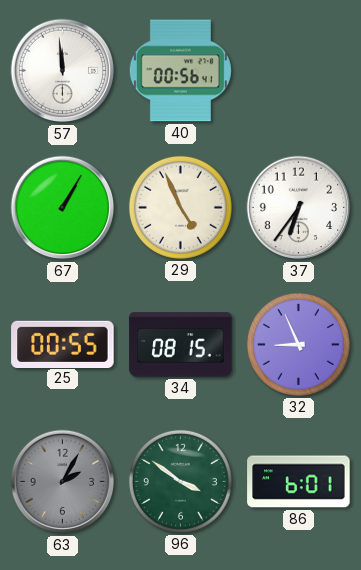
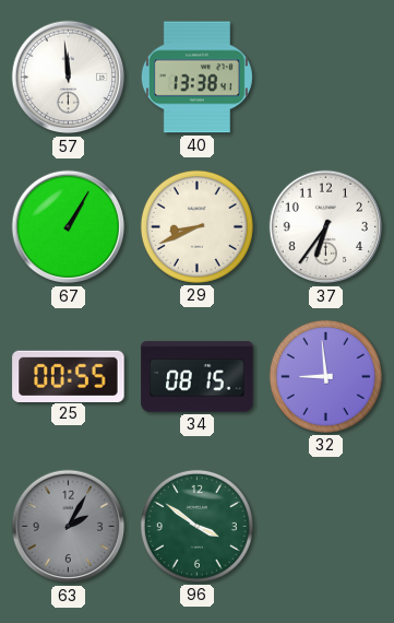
40: 00:56 -> 13:38 (196, 78)
29: 4:56 -> 8:41 (196, 226)
32: 8:56 -> 8:59 (325, 376)
86: 6:01 -> none (299, 482)
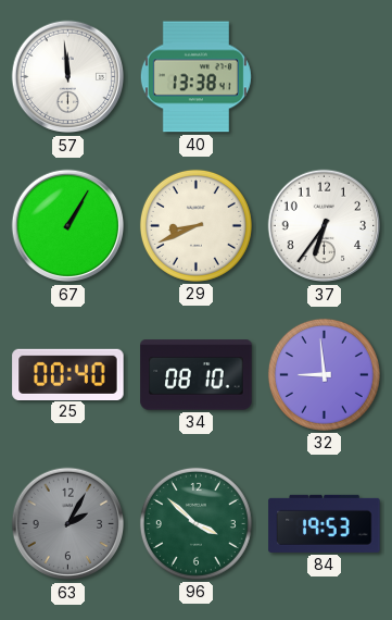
25: 00:55 -> 00:40 (68, 374)
34: 08:15 -> 08:10 (197, 375)
96: 3:51 -> 3:52 (195, 523)
84: none -> 19:53 (325, 523)
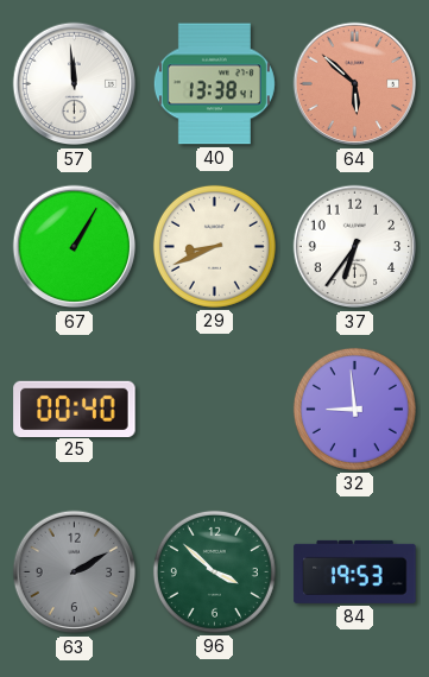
64: none -> 5:52 (355, 84)
34: 08:10 -> none (197, 375)
63: 2:05 -> 2:10 (75, 572)
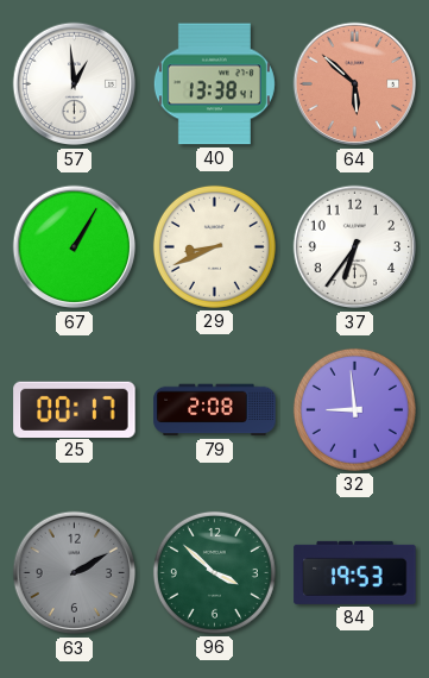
57: 11:59 -> 12:59 (75, 84)
25: 00:40 -> 00:17 (75, 409)
79: none -> 2:08 (215, 410)
